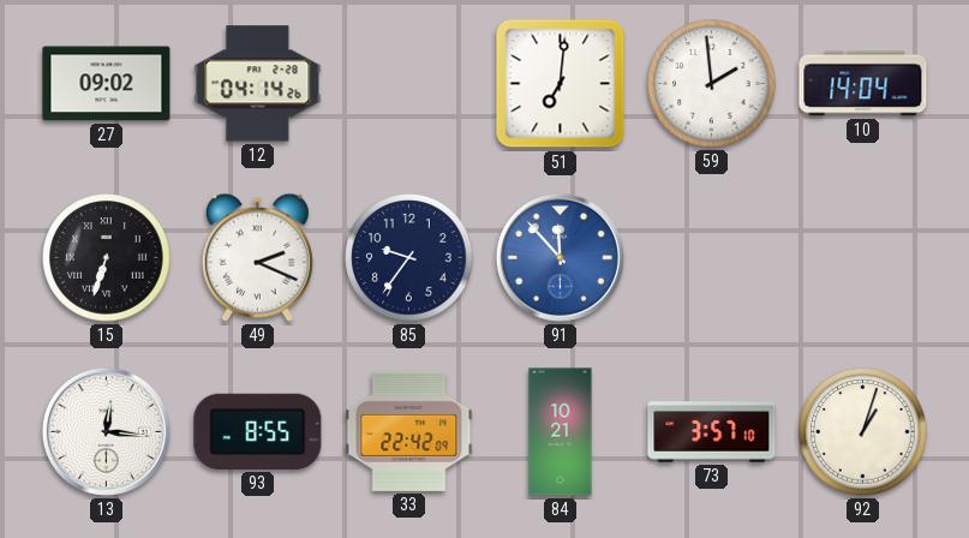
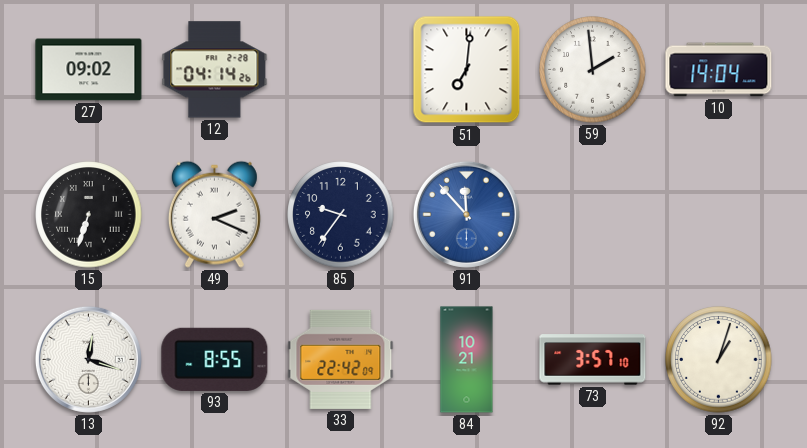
13: 12:16 -> 12:18 (88, 359)
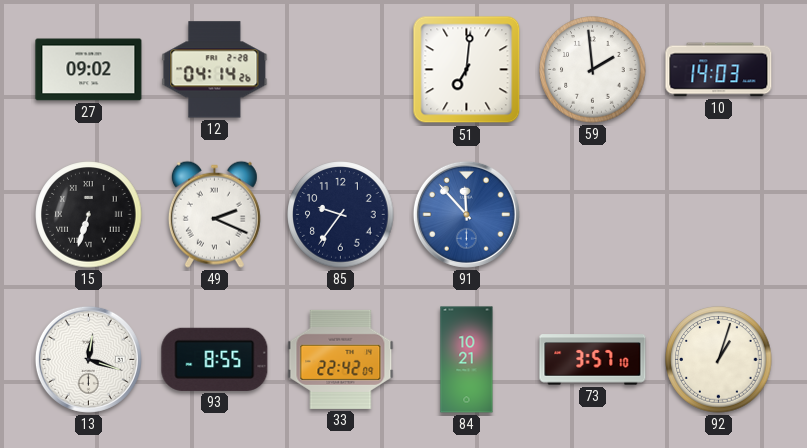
10: 14:04 -> 14:03 (719, 70)
